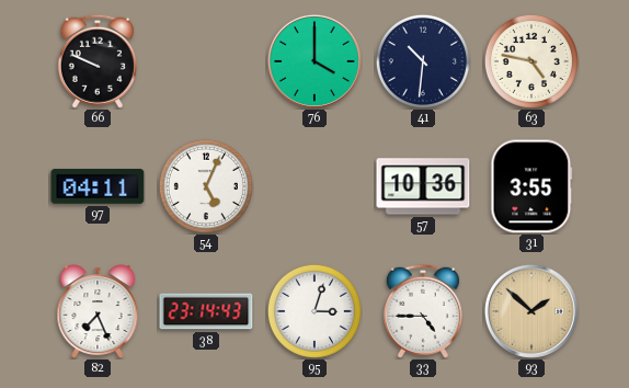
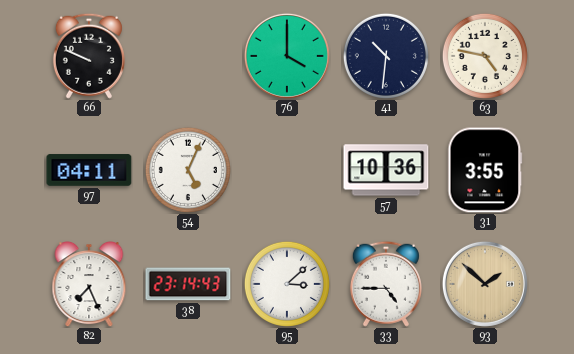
95: 3:03 -> 3:08 (287, 284)
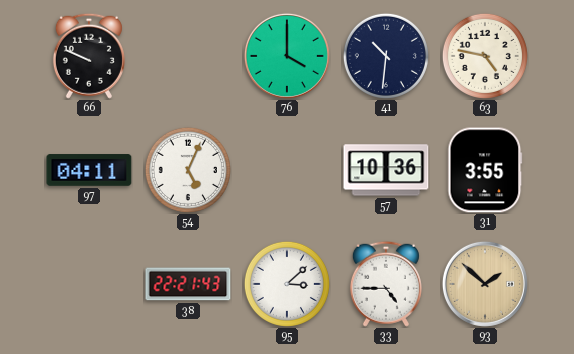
82: 7:26 -> none (89, 285)
38: 23:14 -> 22:21 (188, 284)
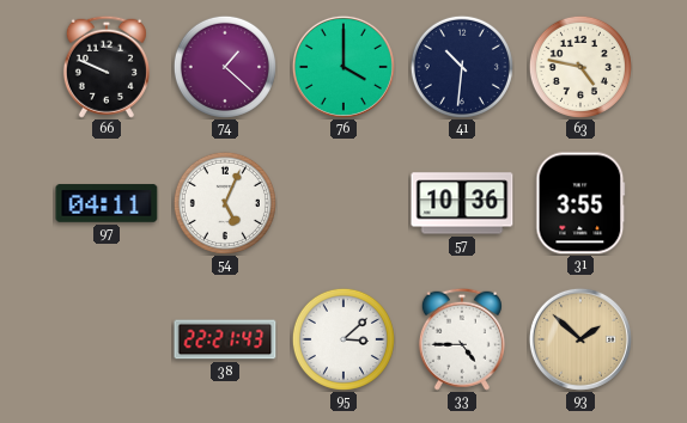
74: none -> 1:22 (225, 67)
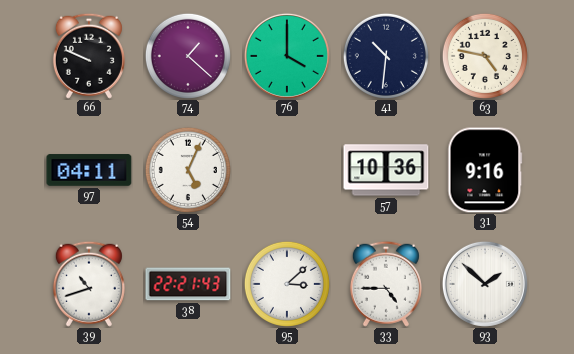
31: 3:55 -> 9:16 (485, 170)
39: none -> 10:42 (89, 284)
93 dial: champagne -> white (485, 284)
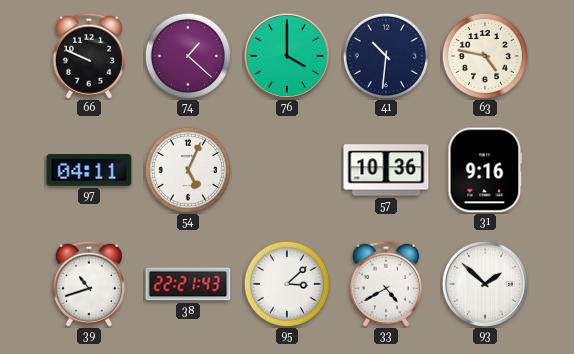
33: 4:45 -> 4:40 (386, 284)
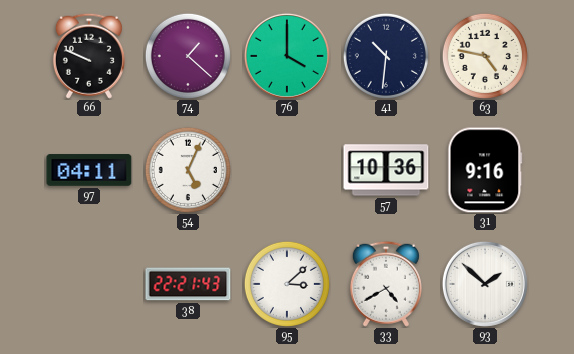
39: 10:42 -> none (89, 284)
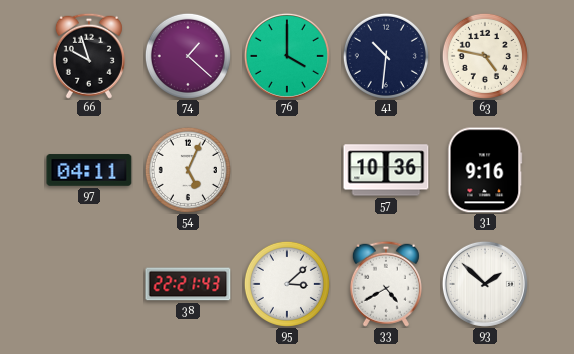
66: 9:49 -> 9:57 (89, 56)
